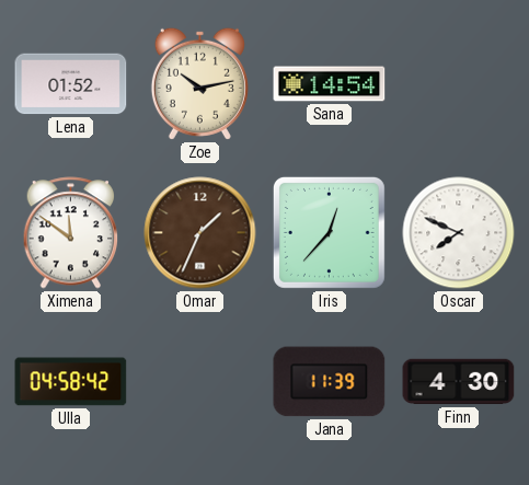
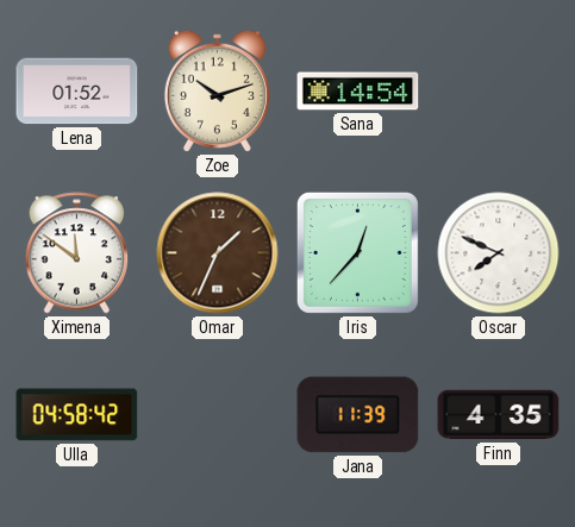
Zoe: 10:13 -> 10:12 (217, 90)
Finn: 4:30 -> 4:35 (499, 415)
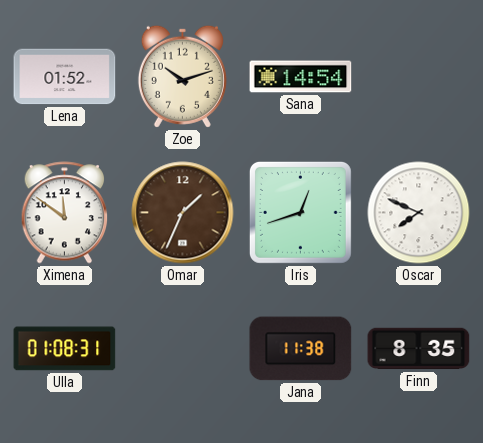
Iris: 12:37 -> 12:42 (300, 212)
Ulla: 04:58 -> 01:08 (65, 349)
Jana: 11:39 -> 11:38 (301, 349)
Finn: 4:35 -> 8:35 (419, 349)
